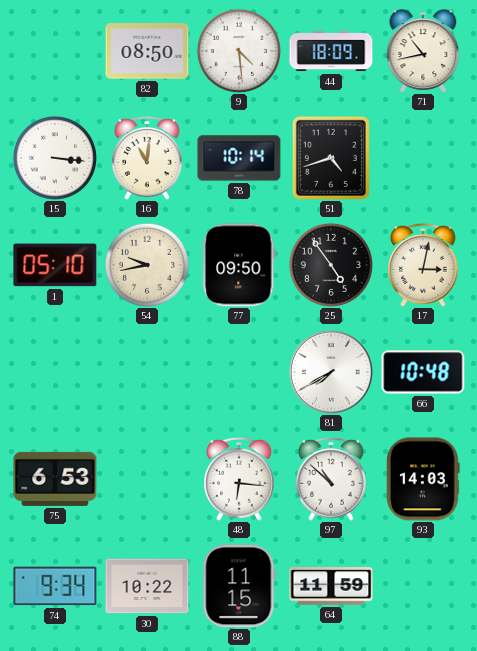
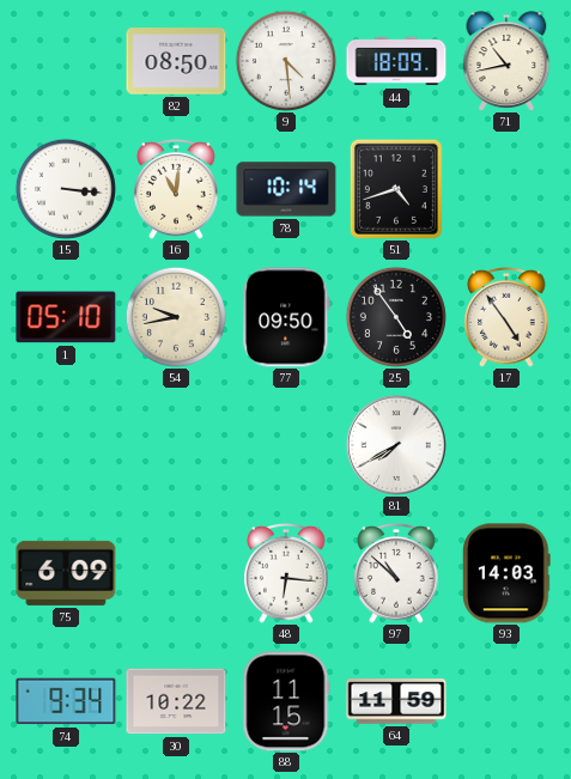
17: 3:02 -> 4:54 (506, 318)
66: 10:48 -> none (423, 372)
75: 6:53 -> 6:09 (66, 573)
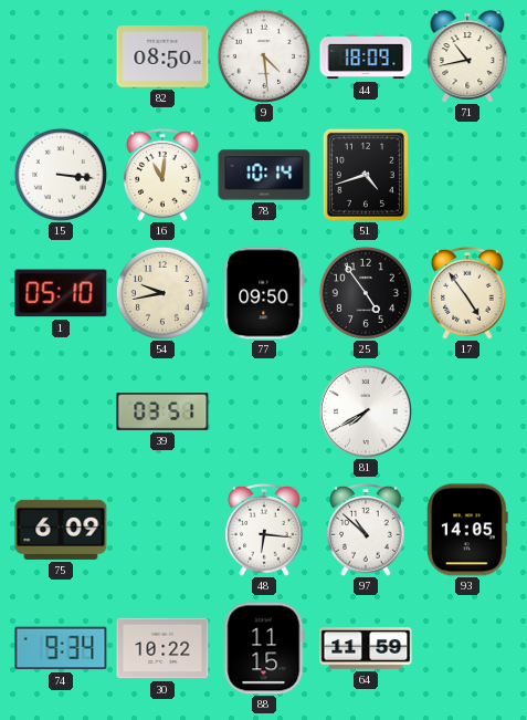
39: none -> 03:51 (162, 413)
93: 14:03 -> 14:05 (467, 530)
